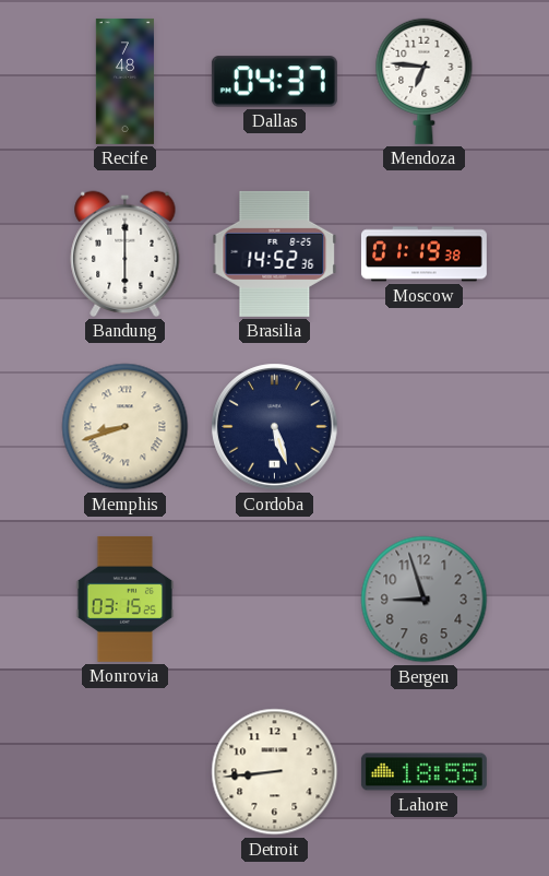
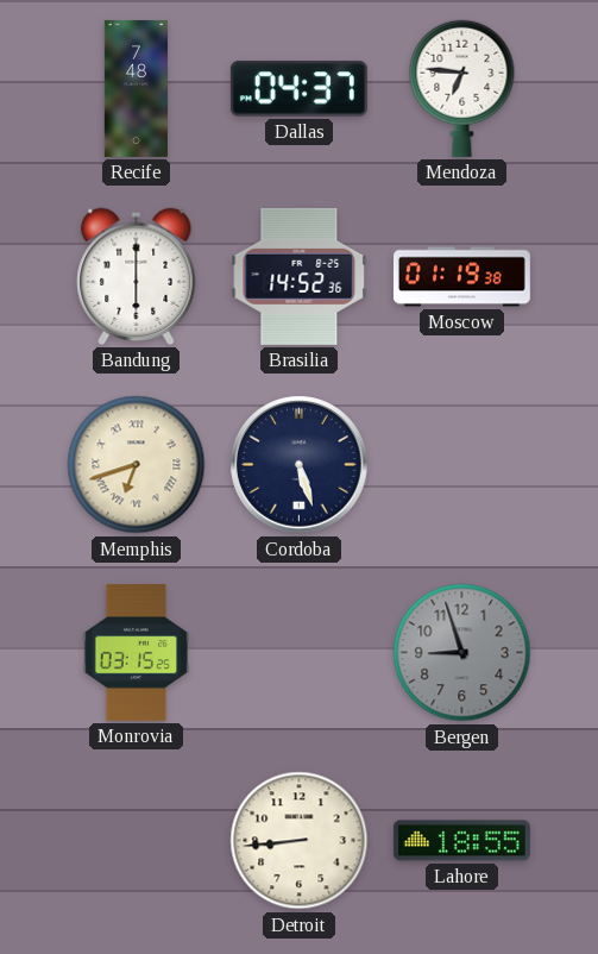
Memphis: 8:42 -> 6:42 (137, 465)
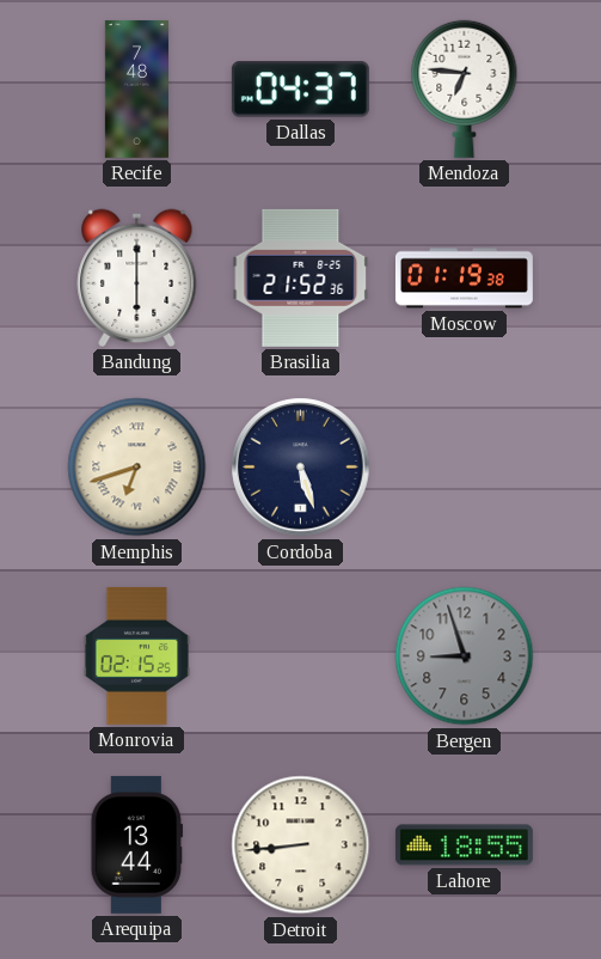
Brasilia: 14:52 -> 21:52 (301, 277)
Monrovia: 03:15 -> 02:15 (137, 655)
Arequipa: none -> 13:44 (137, 844)
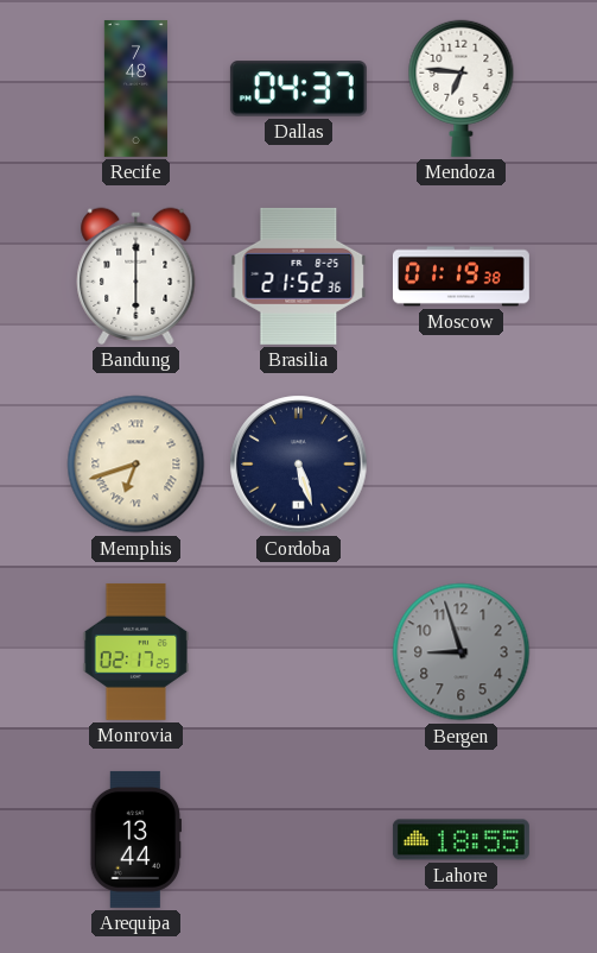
Monrovia: 02:15 -> 02:17 (136, 651)
Detroit: 8:44 -> none (301, 845)
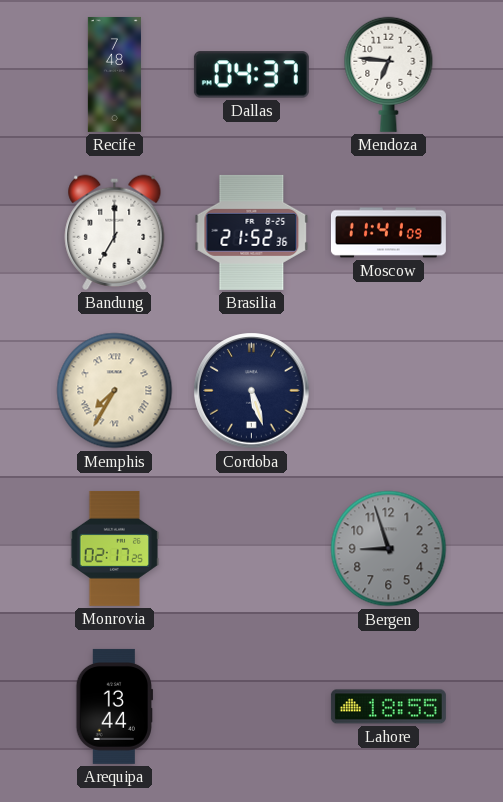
Bandung: 6:00 -> 7:00 (115, 232)
Moscow: 01:19 -> 11:41 (388, 233)
Memphis: 6:42 -> 7:35 (115, 391)
